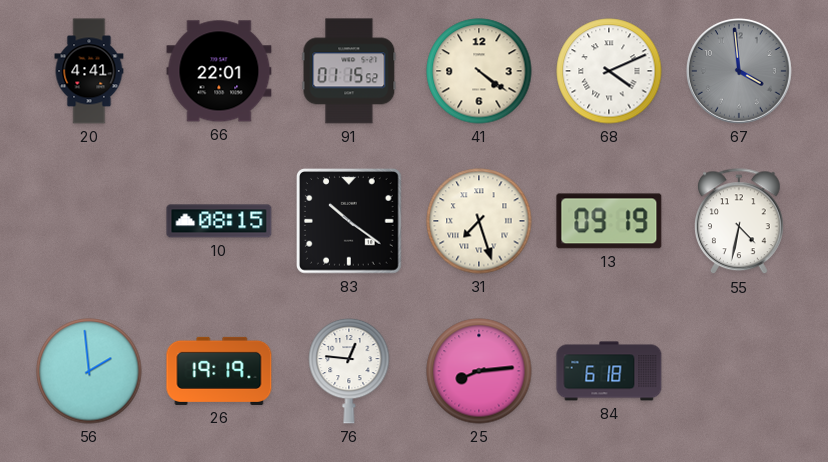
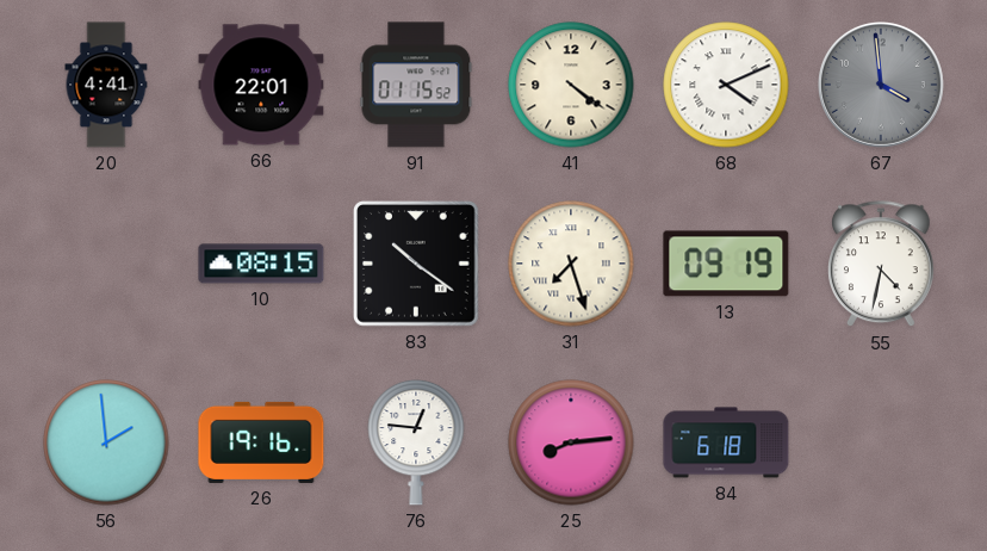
26: 19:19 -> 19:16 (261, 442)
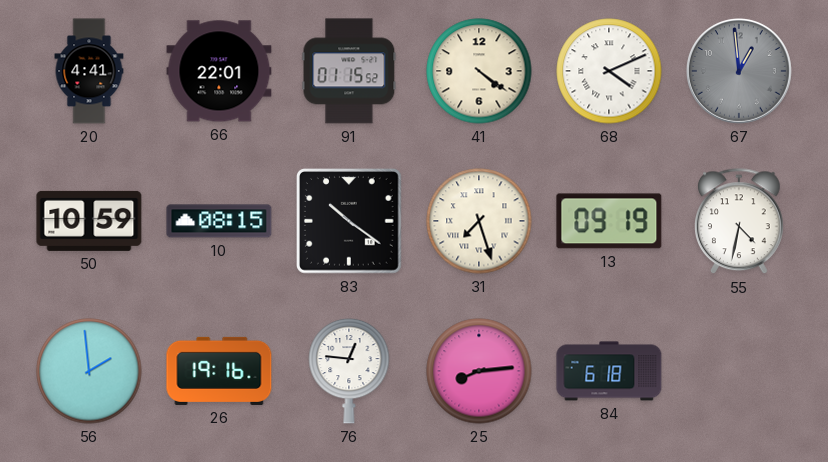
67: 3:59 -> 12:59 (739, 71)
50: none -> 10:59 (89, 221)
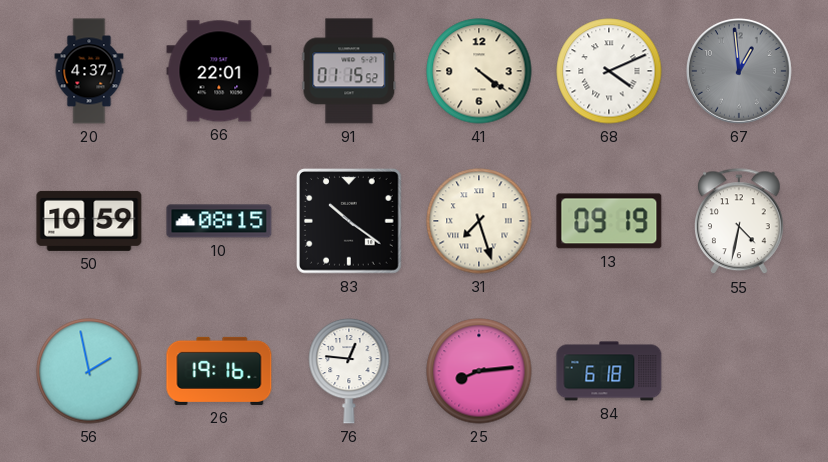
20: 4:41 -> 4:37 (89, 71)
56: 1:59 -> 1:58 (89, 371)
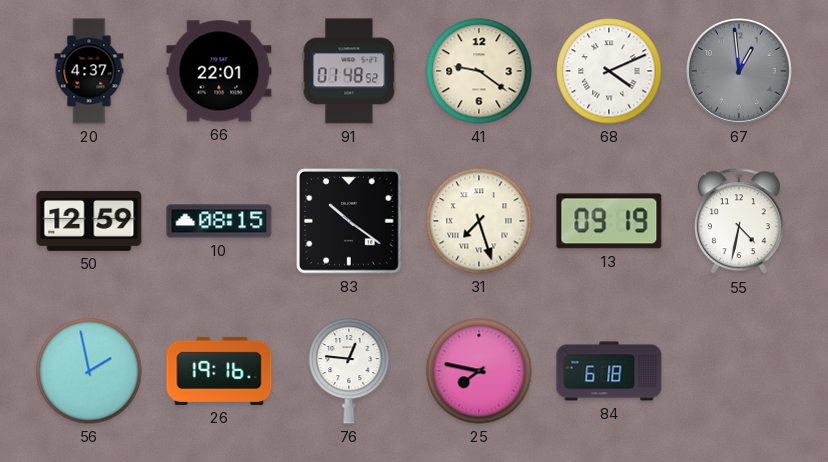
91: 01:15 -> 01:48 (349, 71)
41: 4:21 -> 9:21 (479, 71)
50: 10:59 -> 12:59 (89, 221)
25: 8:14 -> 7:47 (479, 371)
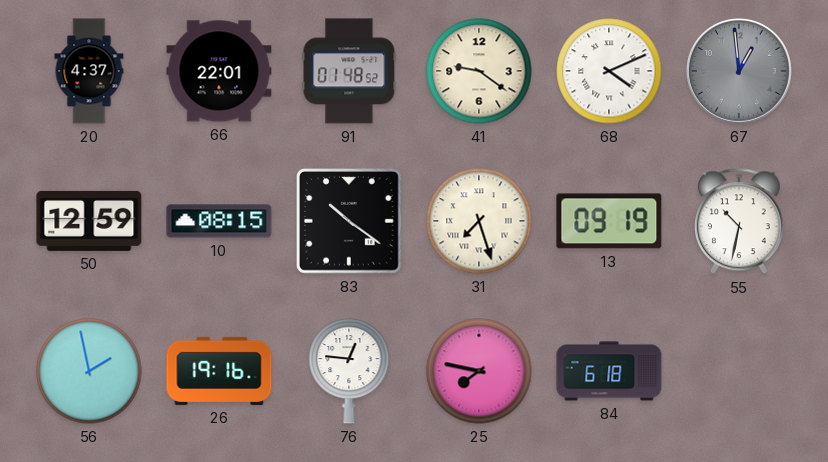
55: 4:32 -> 10:32 (740, 222)
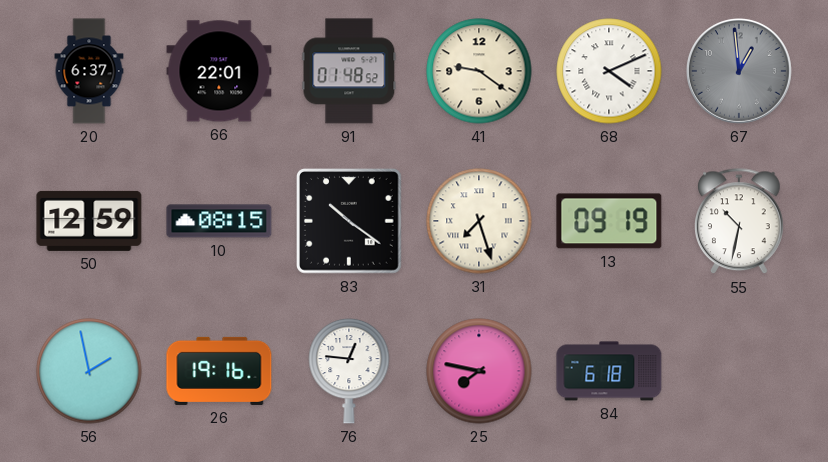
20: 4:37 -> 6:37 (89, 71)
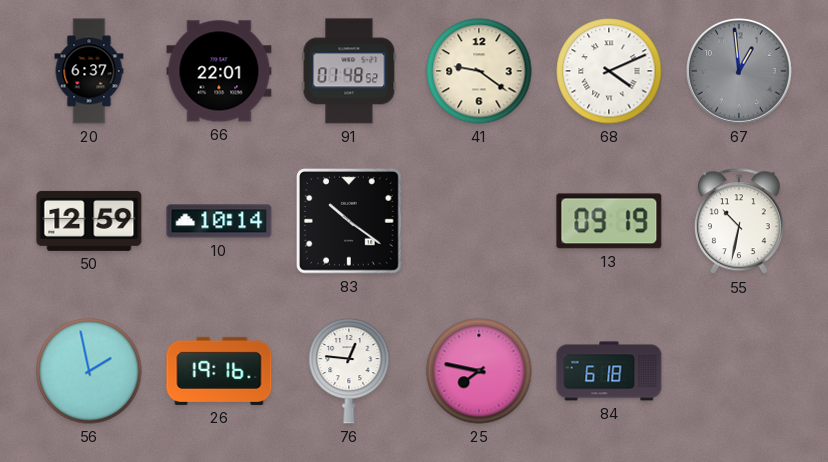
10: 08:15 -> 10:14 (219, 221)
31: 7:27 -> none (479, 221)
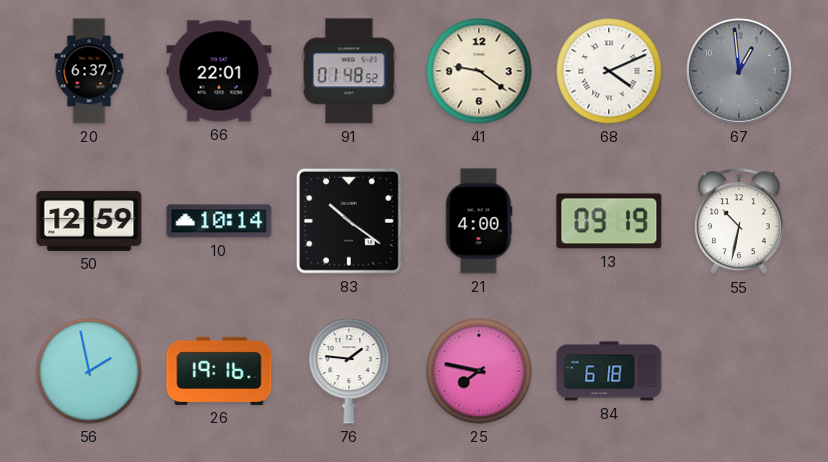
21: none -> 4:00 (479, 221)
76: 12:46 -> 1:46 (349, 371)
